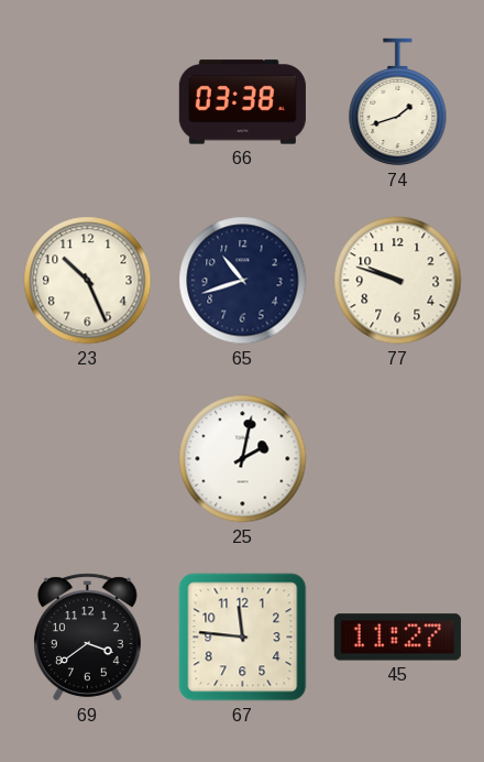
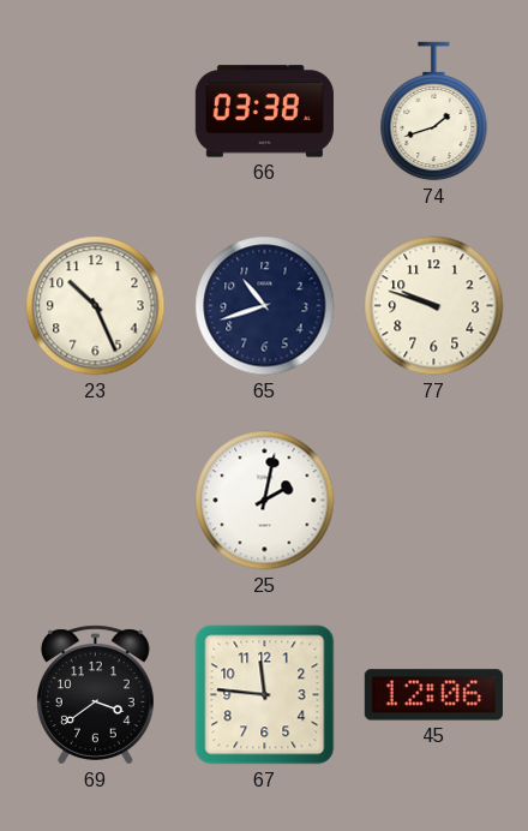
45: 11:27 -> 12:06 (433, 695)
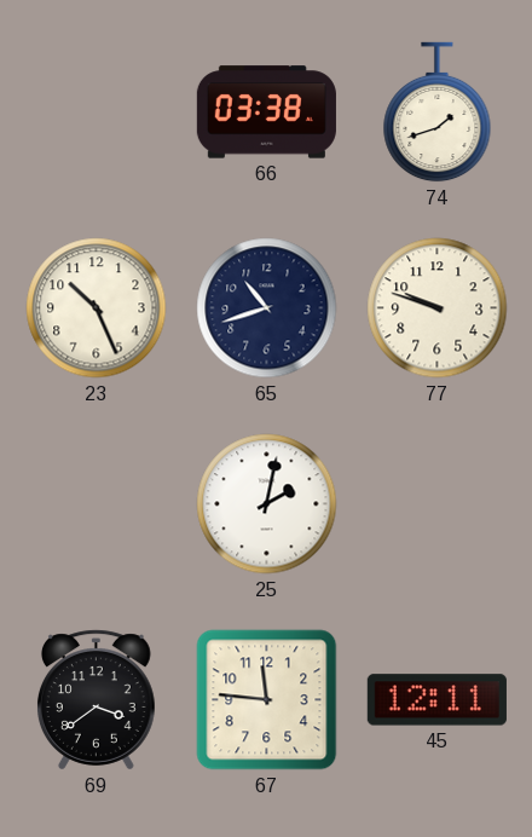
45: 12:06 -> 12:11 (436, 700)
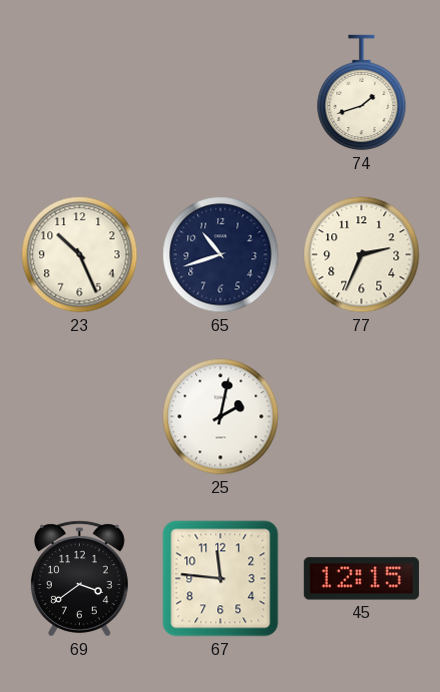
66: 03:38 -> none (266, 112)
77: 9:48 -> 2:34 (362, 255)
45: 12:11 -> 12:15 (361, 579)
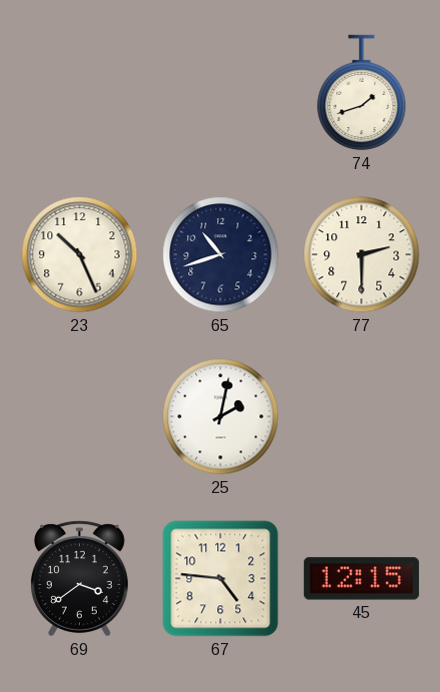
77: 2:34 -> 2:30 (362, 255)
67: 11:46 -> 4:46 (221, 579)
